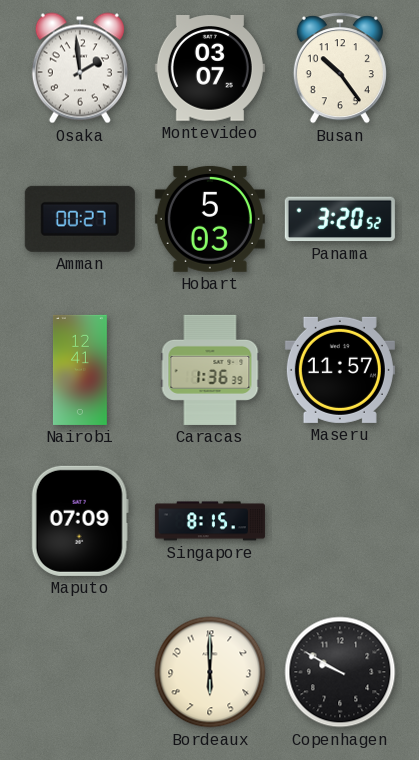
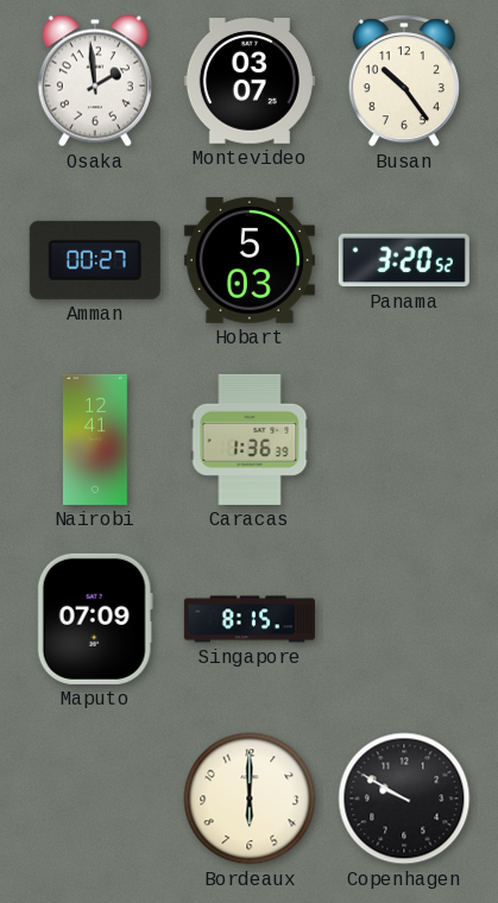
Maseru: 11:57 -> none (340, 370)
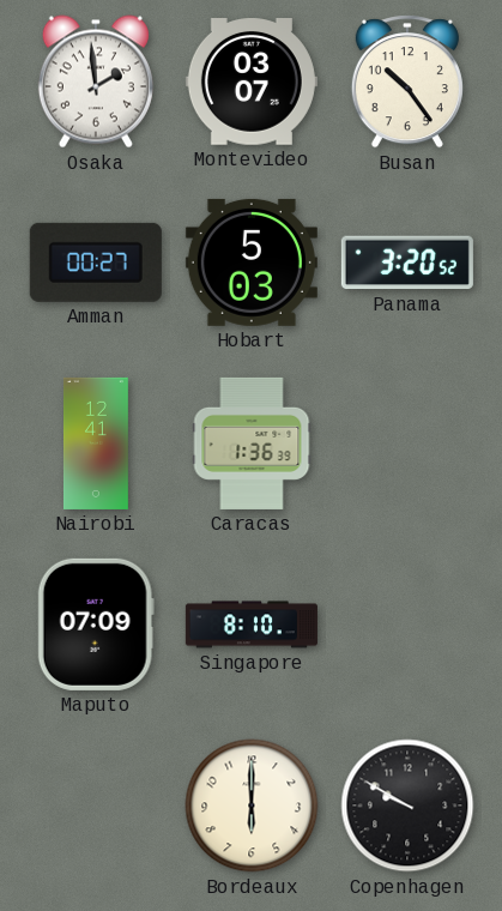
Singapore: 8:15 -> 8:10 (252, 625)
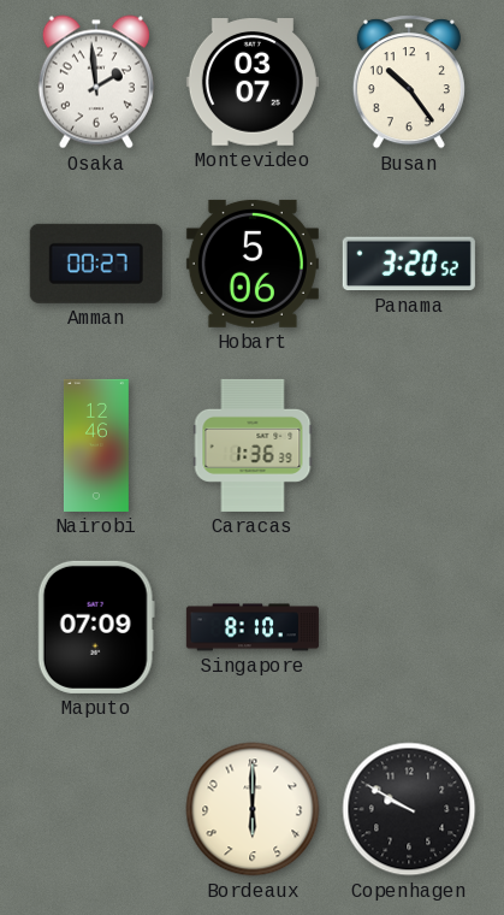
Hobart: 5:03 -> 5:06 (253, 264)
Nairobi: 12:41 -> 12:46 (96, 445)
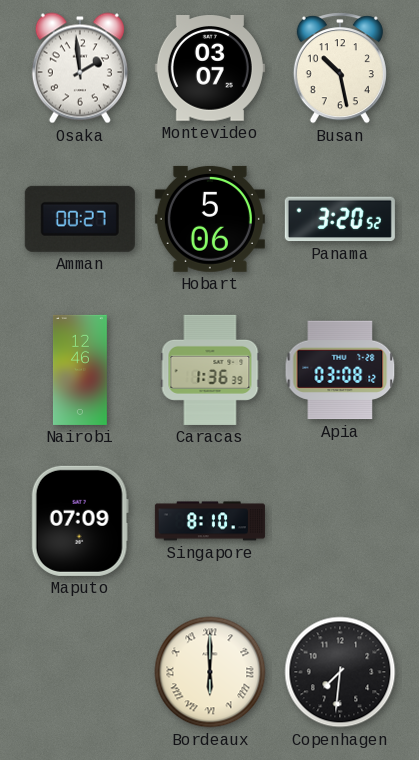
Busan: 10:24 -> 10:28 (340, 68)
Apia: none -> 03:08 (340, 370)
Bordeaux numerals: Arabic -> Roman (210, 672)
Copenhagen: 9:50 -> 7:31 (340, 672)
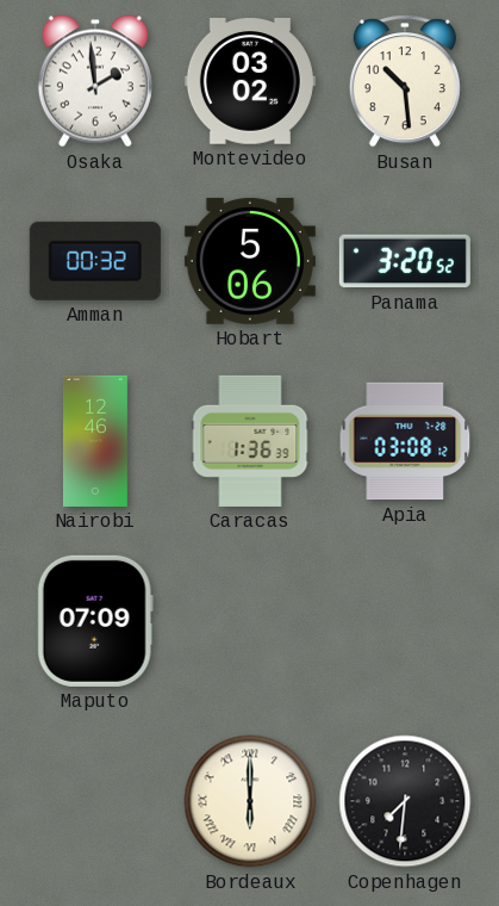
Montevideo: 03:07 -> 03:02 (250, 81)
Busan: 10:28 -> 10:29 (405, 81)
Amman: 00:27 -> 00:32 (95, 261)
Singapore: 8:10 -> none (210, 521)
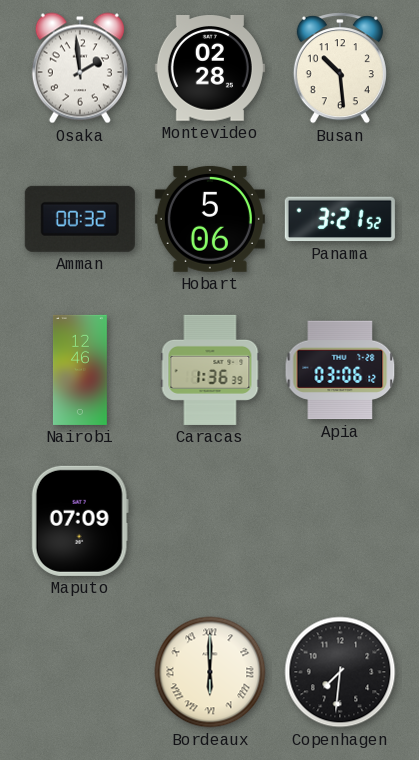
Montevideo: 03:02 -> 02:28 (210, 68)
Panama: 3:20 -> 3:21 (340, 219)
Apia: 03:08 -> 03:06 (340, 370)
